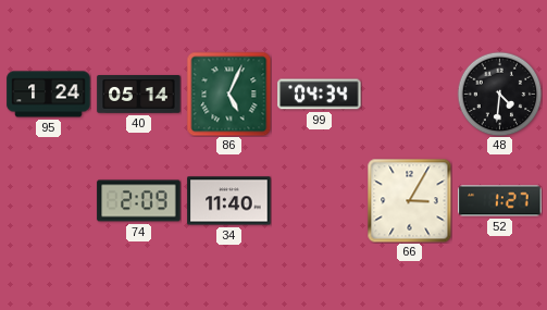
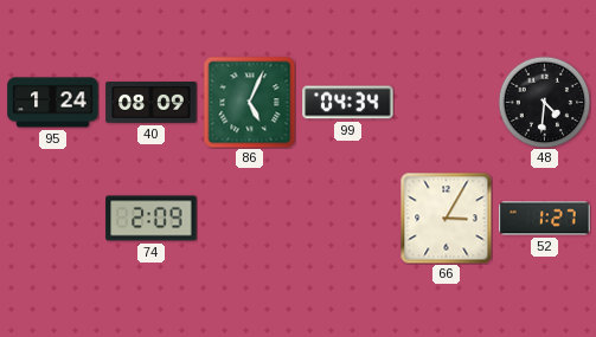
40: 05:14 -> 08:09 (152, 103)
34: 11:40 -> none (229, 201)
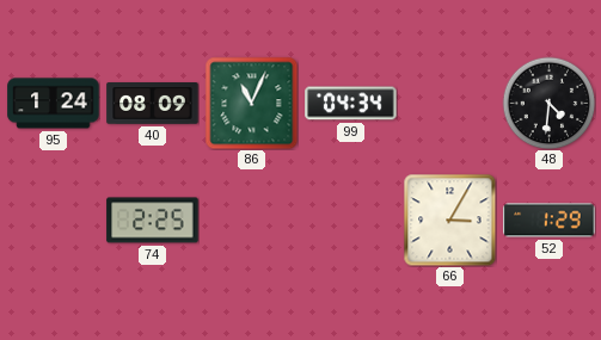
86: 5:04 -> 11:04 (251, 103)
74: 2:09 -> 2:25 (153, 221)
52: 1:27 -> 1:29 (550, 221)
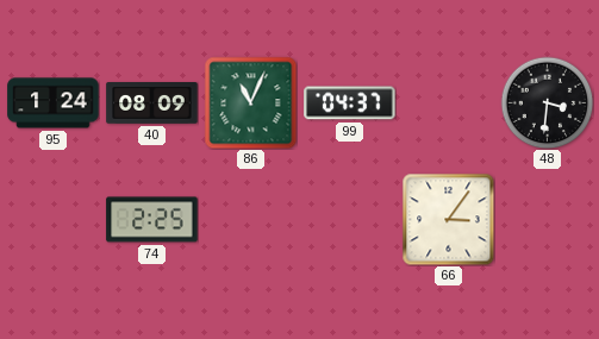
99: 04:34 -> 04:37 (350, 103)
48: 4:31 -> 3:31 (547, 102)
66: 3:05 -> 3:06 (448, 219)
52: 1:29 -> none (550, 221)
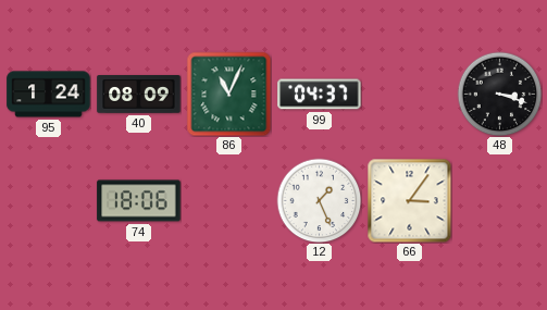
48: 3:31 -> 3:18 (499, 94)
74: 2:25 -> 18:06 (139, 201)
12: none -> 1:26 (319, 200)
